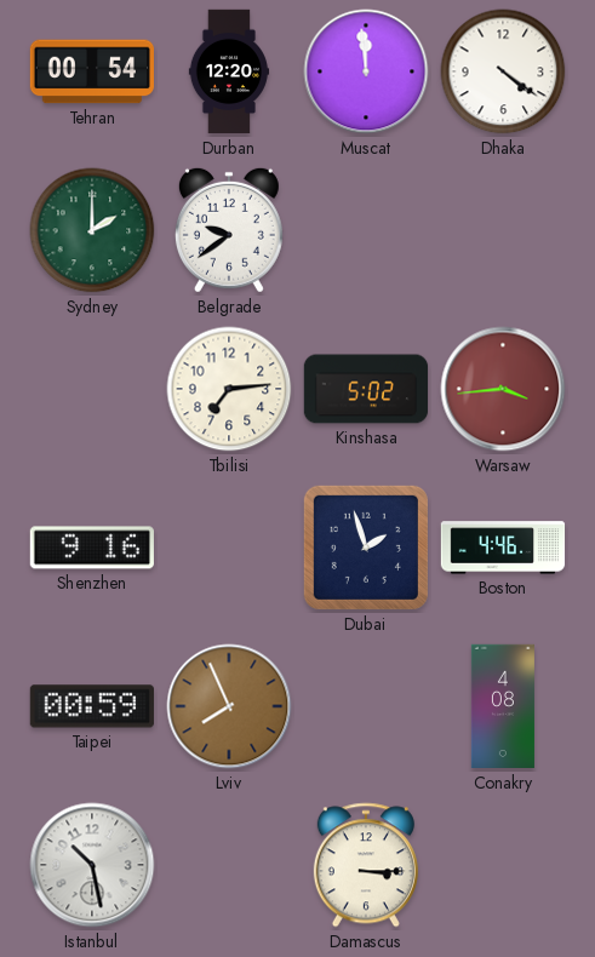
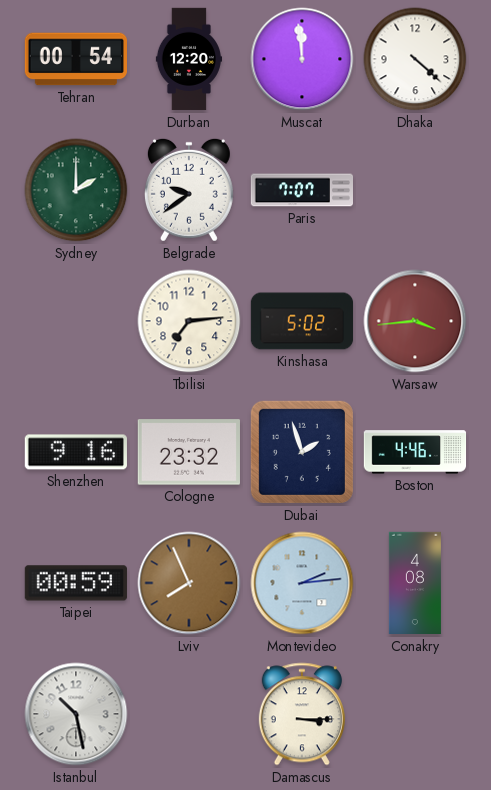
Dhaka: 4:21 -> 4:22 (415, 59)
Paris: none -> 7:07 (302, 190)
Cologne: none -> 23:32 (189, 452)
Montevideo: none -> 2:14 (302, 583)
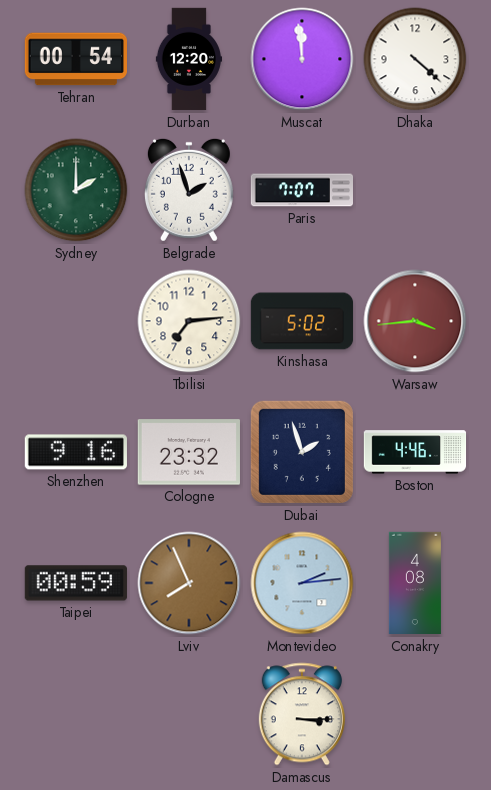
Belgrade: 9:39 -> 1:57 (189, 190)
Istanbul: 10:28 -> none (76, 714)
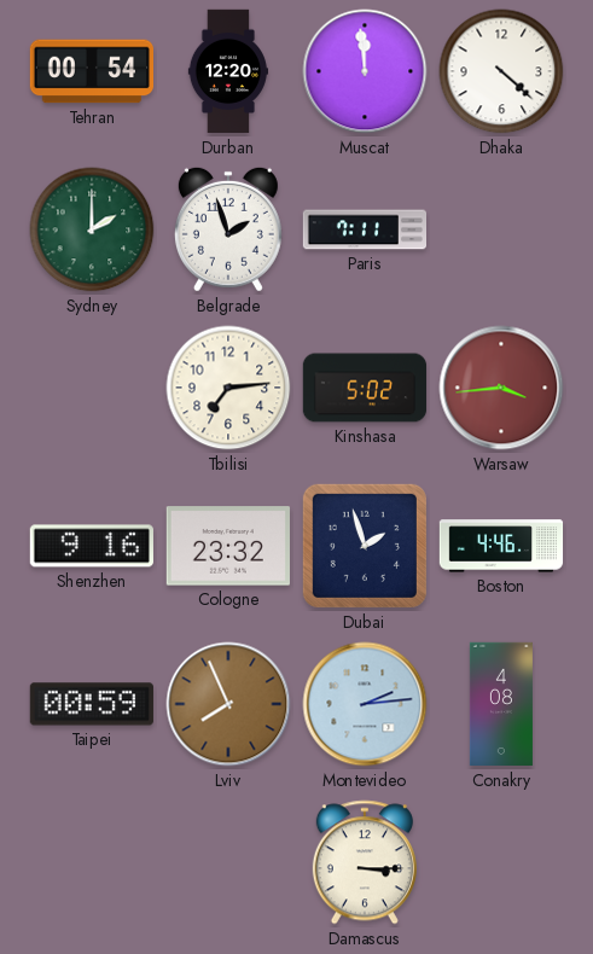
Paris: 7:07 -> 7:11 (365, 229)
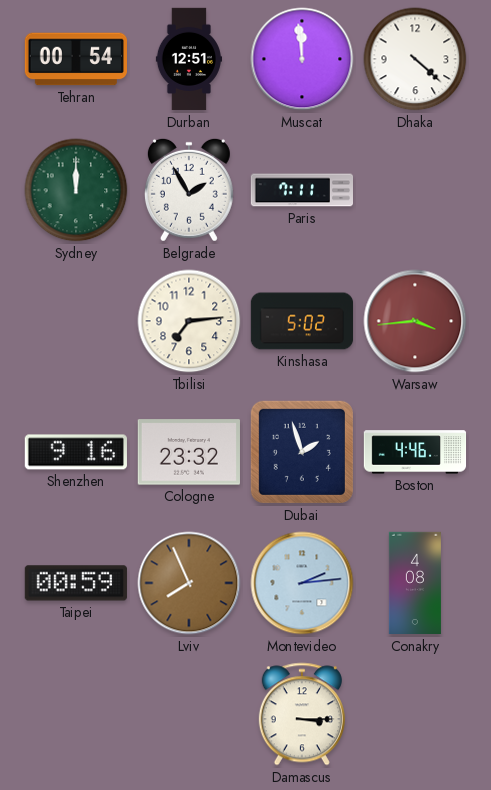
Durban: 12:20 -> 12:51 (188, 59)
Sydney: 2:00 -> 12:00 (76, 190)
Belgrade: 1:57 -> 1:55 (189, 190)
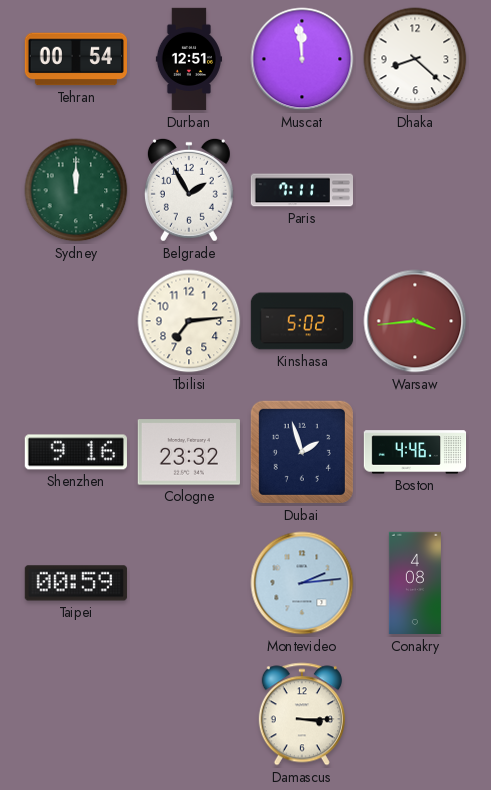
Dhaka: 4:22 -> 8:22 (415, 59)
Lviv: 7:56 -> none (189, 583)
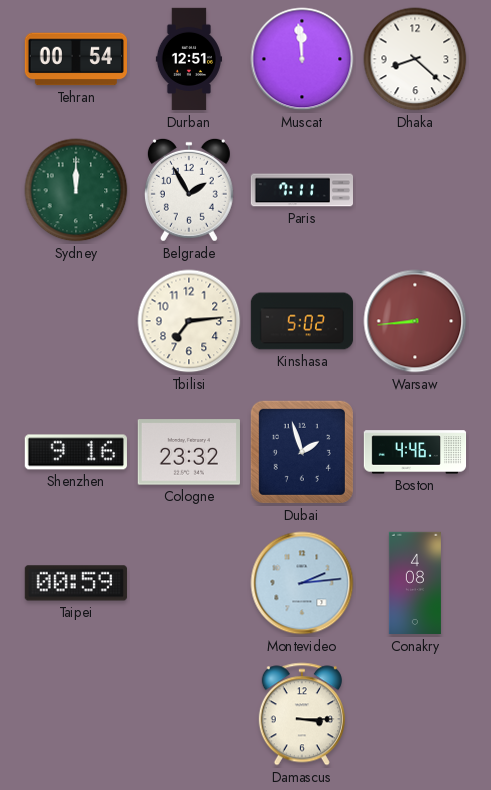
Warsaw: 3:44 -> 8:44 (415, 321)
